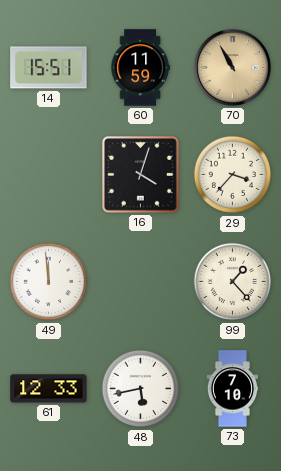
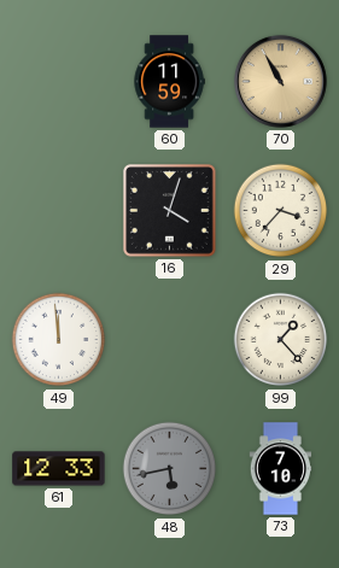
14: 15:51 -> none (49, 68)
48 dial: white -> grey (170, 469)
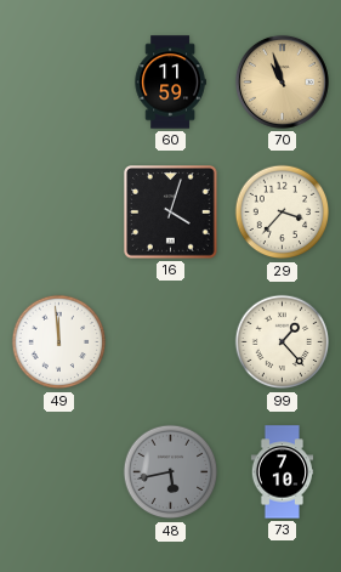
70: 10:55 -> 10:57 (282, 81)
61: 12:33 -> none (59, 469)
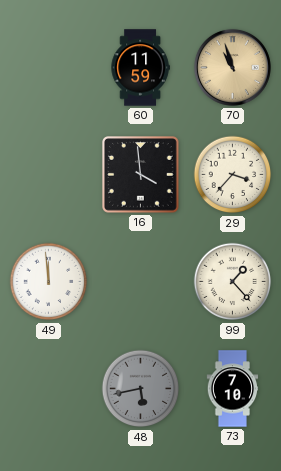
16: 4:03 -> 3:59 (141, 175)
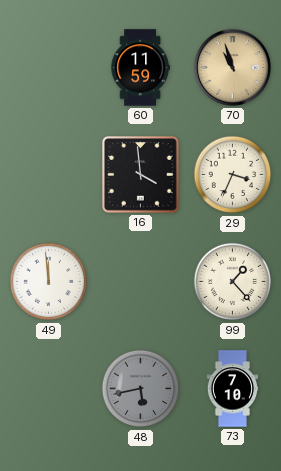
29: 3:37 -> 3:34 (233, 175)
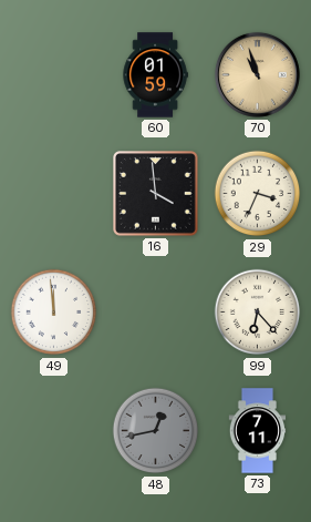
60: 11:59 -> 01:59 (155, 75)
99: 1:23 -> 6:23 (258, 313)
48: 5:43 -> 12:43 (156, 431)
73: 7:10 -> 7:11 (258, 431)
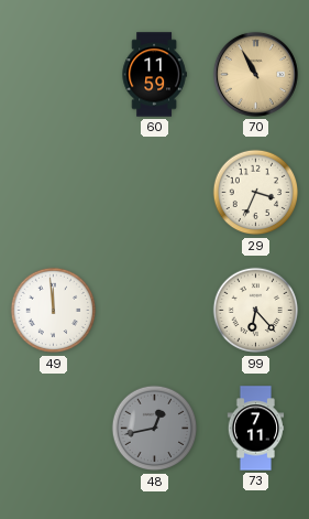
60: 01:59 -> 11:59 (154, 75)
70: 10:57 -> 10:55 (255, 74)
16: 3:59 -> none (156, 194)
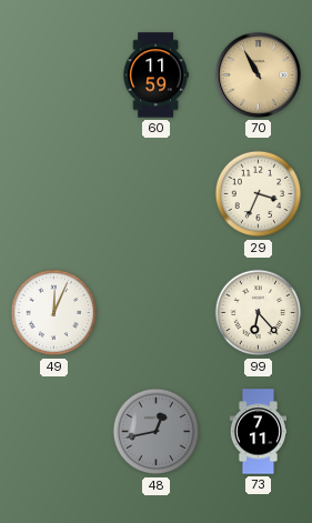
49: 11:59 -> 12:04 (54, 313)
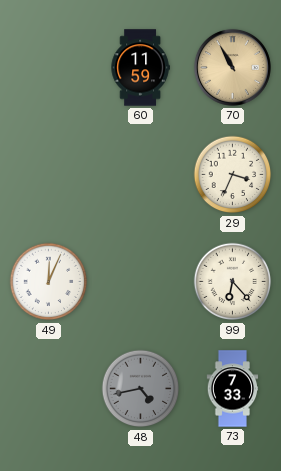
48: 12:43 -> 4:43 (141, 389)
73: 7:11 -> 7:33 (233, 389)
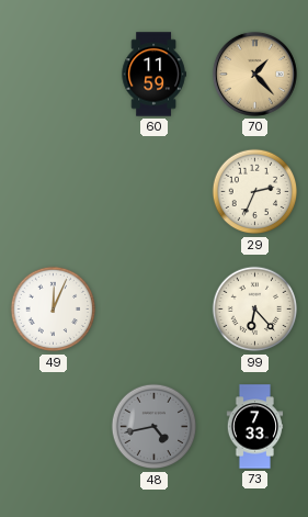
70: 10:55 -> 1:23 (254, 74)
29: 3:34 -> 2:34 (255, 192)
